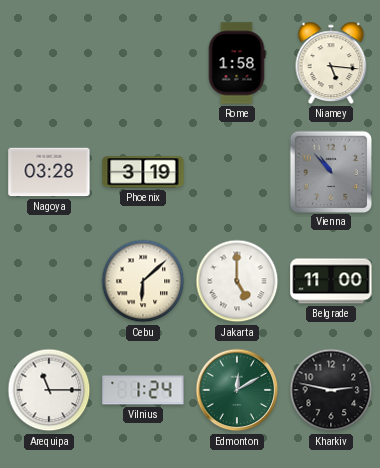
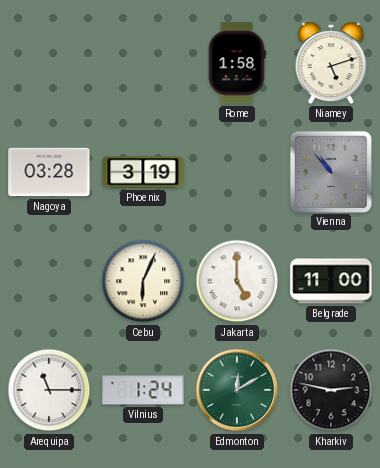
Niamey: 5:16 -> 5:12 (331, 63)
Cebu: 6:08 -> 6:04 (143, 281)
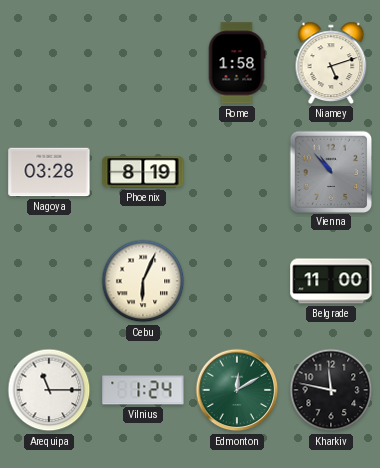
Phoenix: 3:19 -> 8:19 (143, 172)
Jakarta: 5:00 -> none (237, 281)
Kharkiv: 2:47 -> 11:47 (331, 390)
